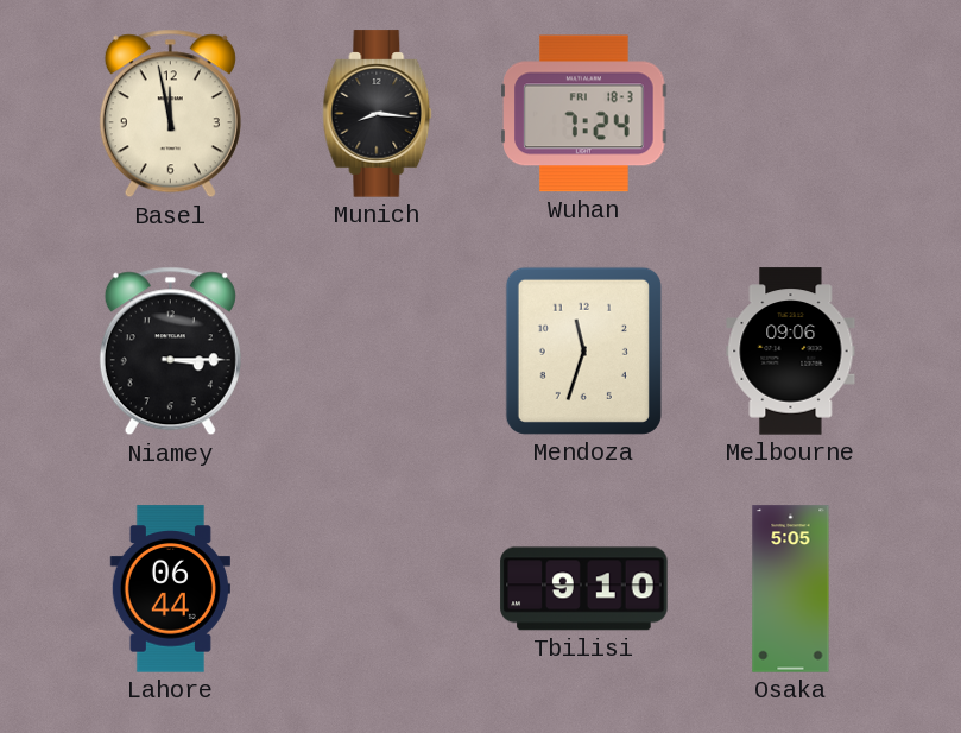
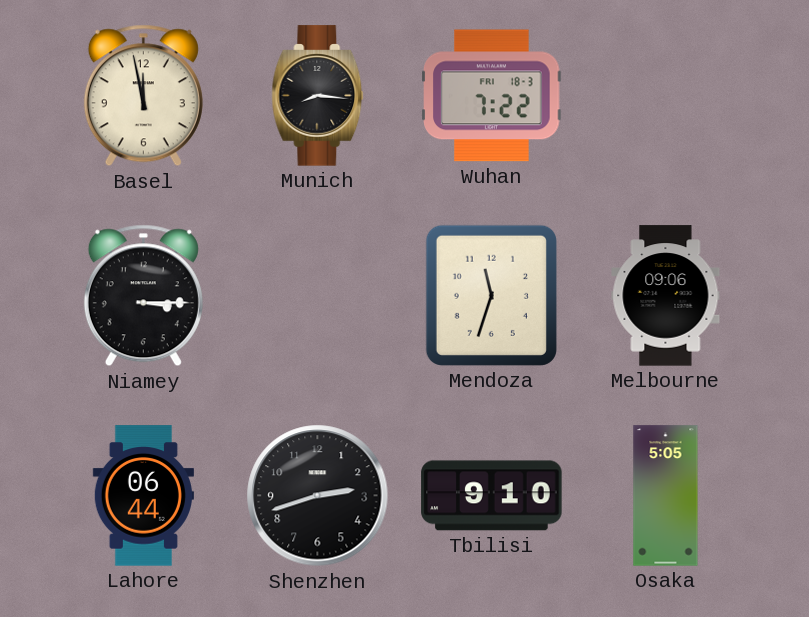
Wuhan: 7:24 -> 7:22 (492, 96)
Shenzhen: none -> 2:42 (318, 496)
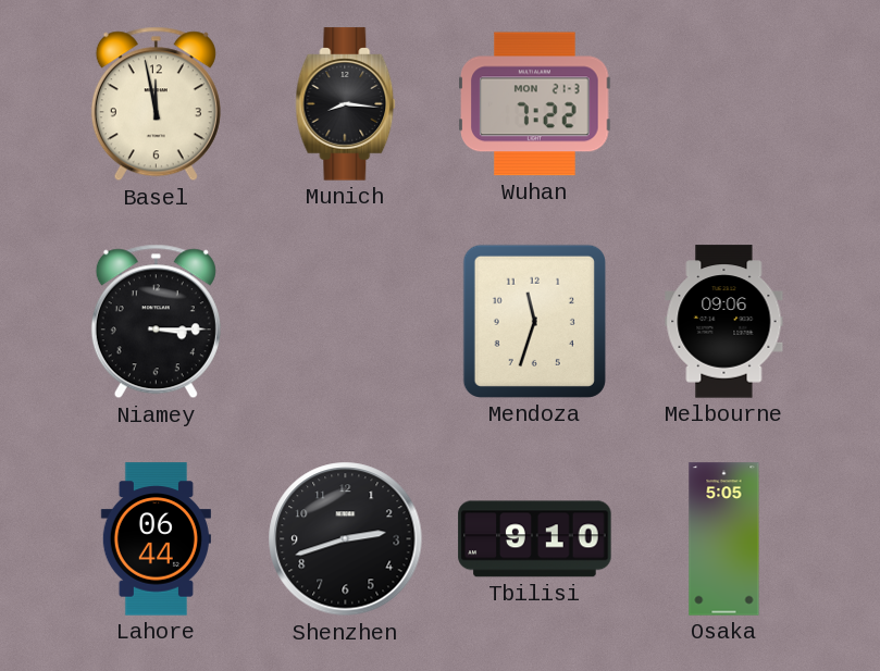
Wuhan date: FRI 18-3 -> MON 21-3 (535, 104)
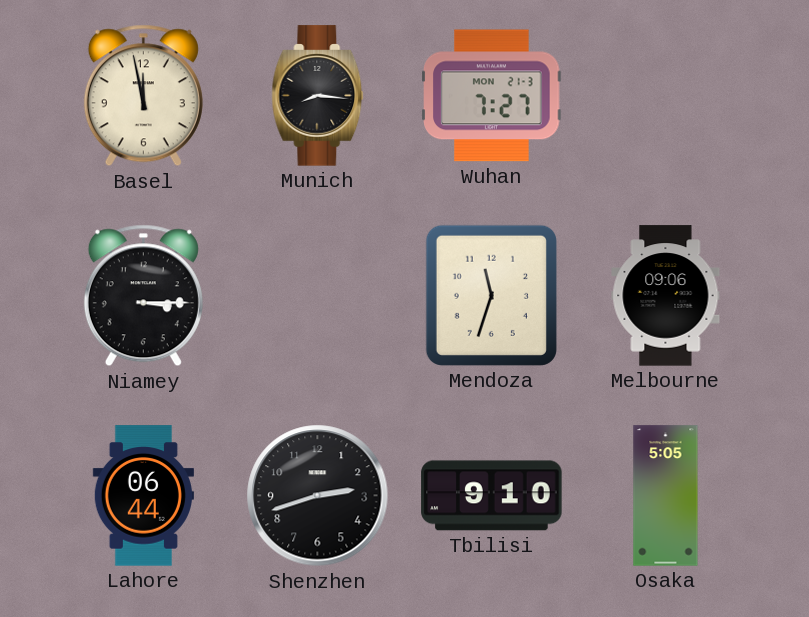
Wuhan: 7:22 -> 7:27 (492, 96)
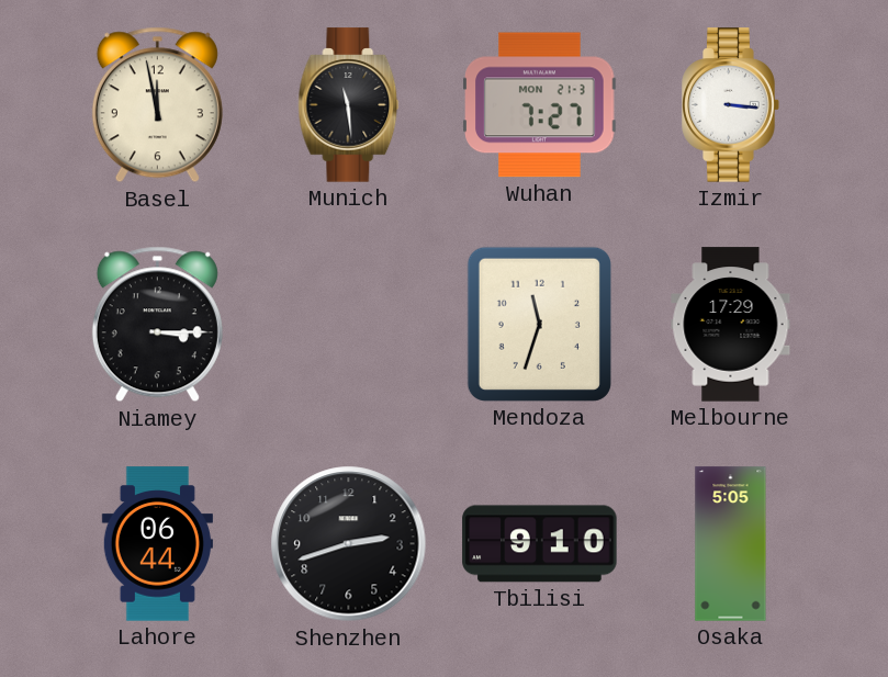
Munich: 8:16 -> 11:29 (349, 105)
Izmir: none -> 3:16 (731, 105)
Melbourne: 09:06 -> 17:29 (731, 325)
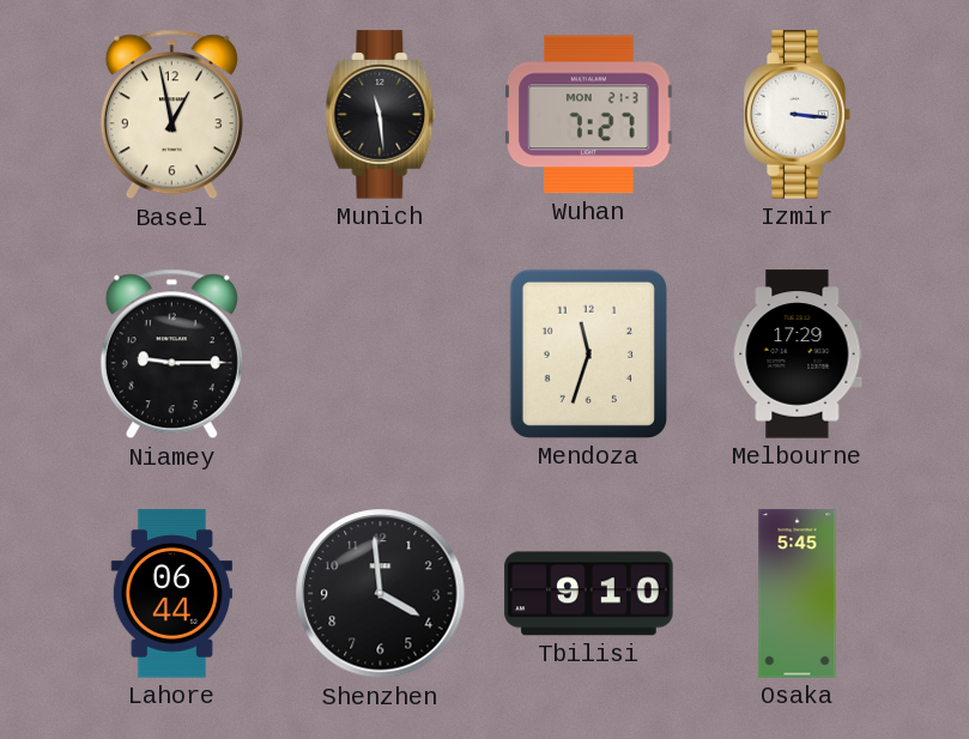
Basel: 11:58 -> 12:58 (171, 115)
Niamey: 3:15 -> 9:15 (171, 355)
Shenzhen: 2:42 -> 3:59 (381, 594)
Osaka: 5:05 -> 5:45 (798, 594)
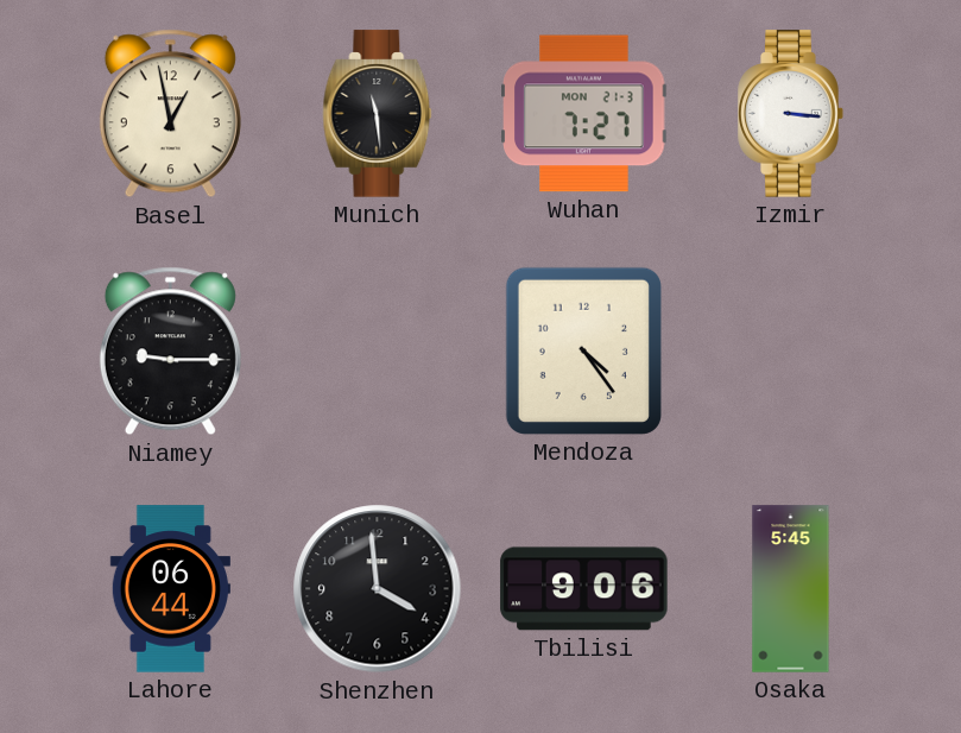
Mendoza: 11:33 -> 4:24 (583, 350)
Melbourne: 17:29 -> none (798, 355)
Tbilisi: 9:10 -> 9:06 (584, 589)
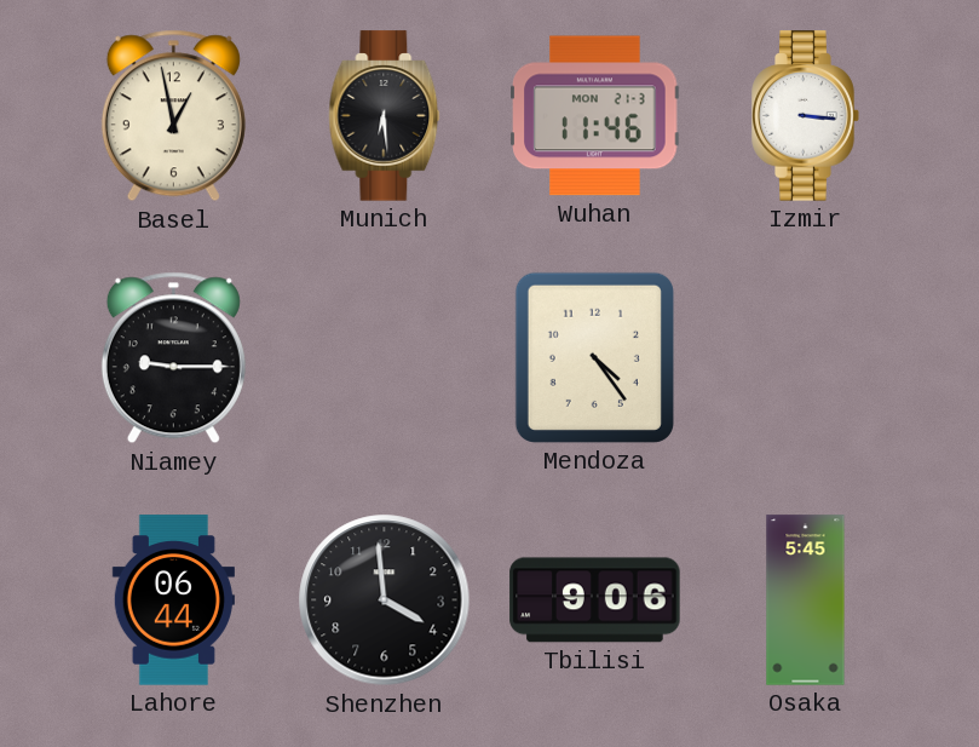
Munich: 11:29 -> 6:29 (385, 116)
Wuhan: 7:27 -> 11:46 (595, 116)
